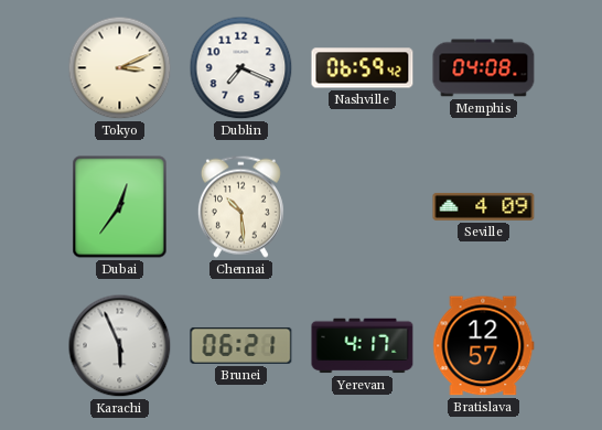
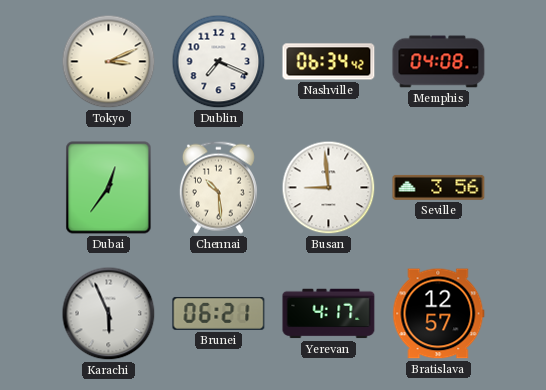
Nashville: 06:59 -> 06:34 (329, 62)
Busan: none -> 8:59 (329, 188)
Seville: 4:09 -> 3:56 (439, 187)
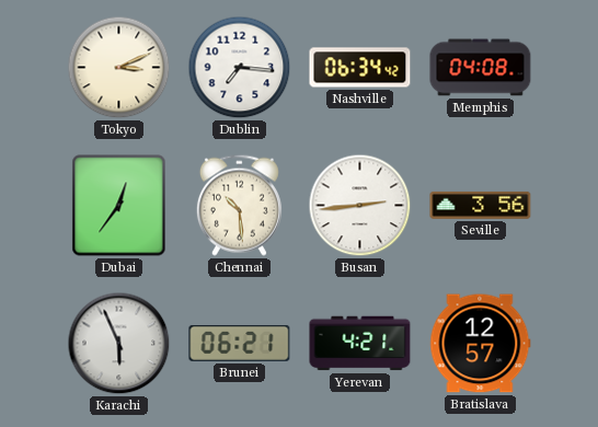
Dublin: 7:19 -> 7:16 (240, 68)
Busan: 8:59 -> 2:44 (360, 206)
Yerevan: 4:17 -> 4:21 (360, 344)
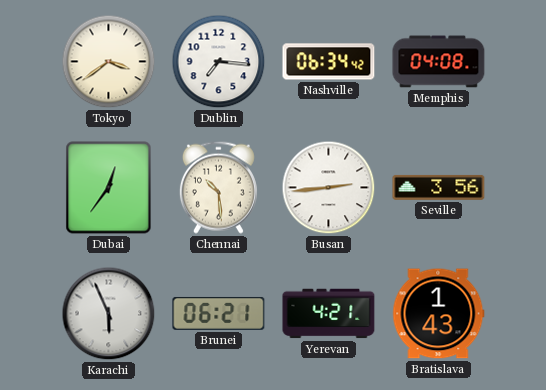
Tokyo: 3:11 -> 3:39 (109, 62)
Bratislava: 12:57 -> 1:43 (439, 314)
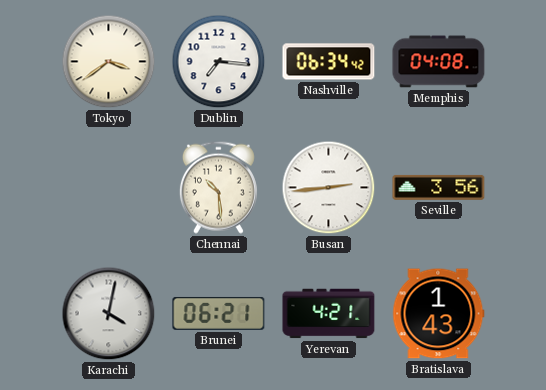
Dubai: 12:36 -> none (109, 188)
Karachi: 5:56 -> 4:02 (109, 314)
